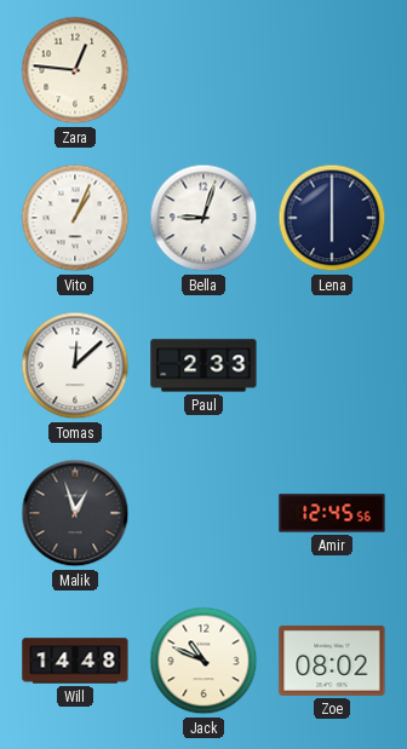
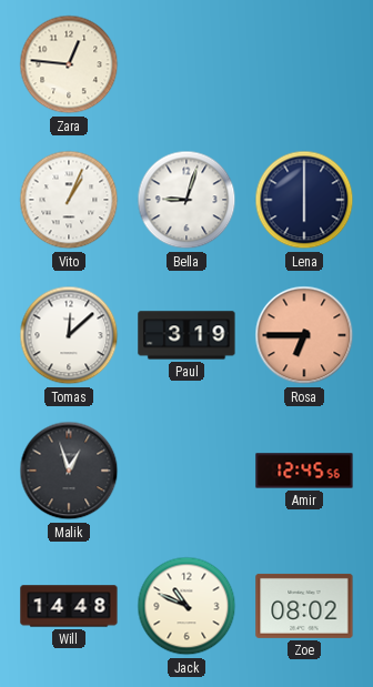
Paul: 2:33 -> 3:19 (186, 335)
Rosa: none -> 6:45 (304, 335)
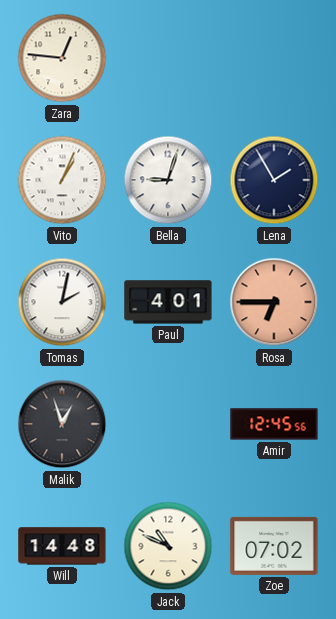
Lena: 6:00 -> 1:55 (274, 180)
Tomas: 12:08 -> 2:02 (62, 302)
Paul: 3:19 -> 4:01 (168, 302)
Zoe: 08:02 -> 07:02 (274, 546)
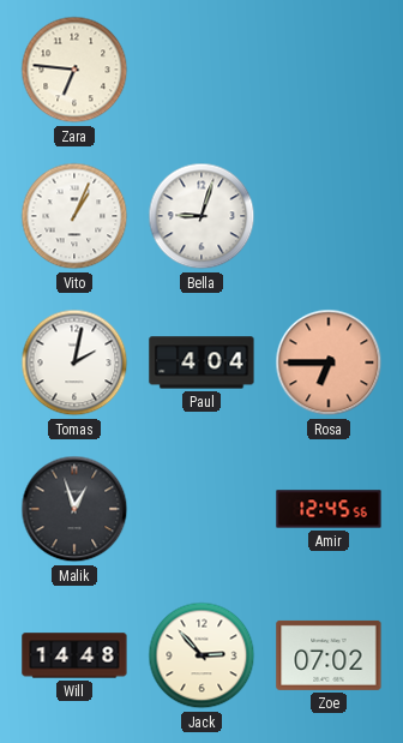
Zara: 12:46 -> 6:46 (74, 70)
Lena: 1:55 -> none (274, 180)
Paul: 4:01 -> 4:04 (201, 362)
Jack: 10:49 -> 2:53 (201, 655)
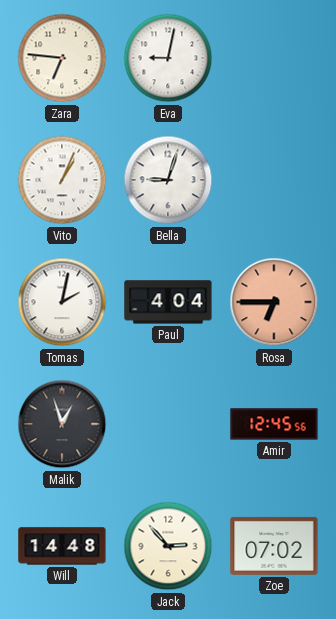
Eva: none -> 9:02 (168, 58)
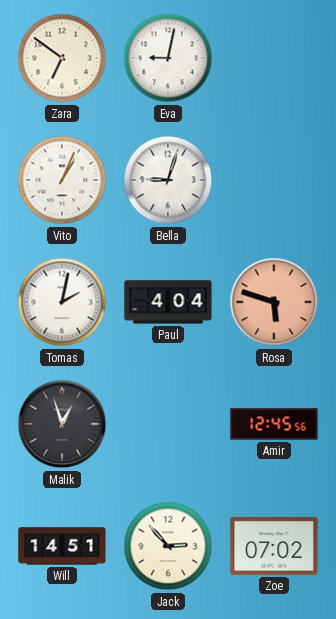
Zara: 6:46 -> 6:51 (62, 58)
Rosa: 6:45 -> 5:48 (274, 302)
Will: 14:48 -> 14:51 (62, 546)
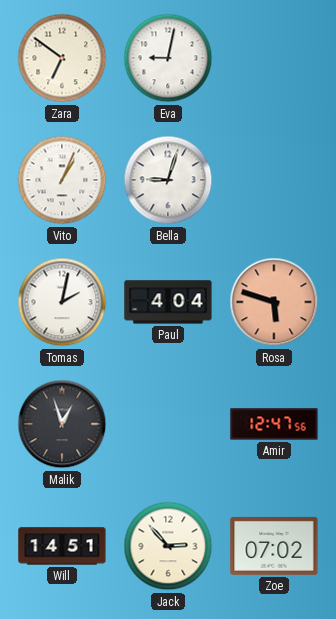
Amir: 12:45 -> 12:47 (274, 424)
